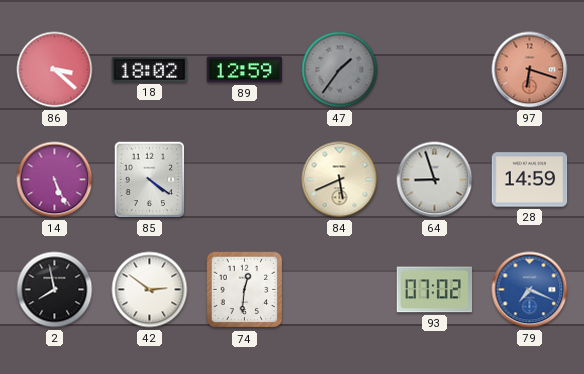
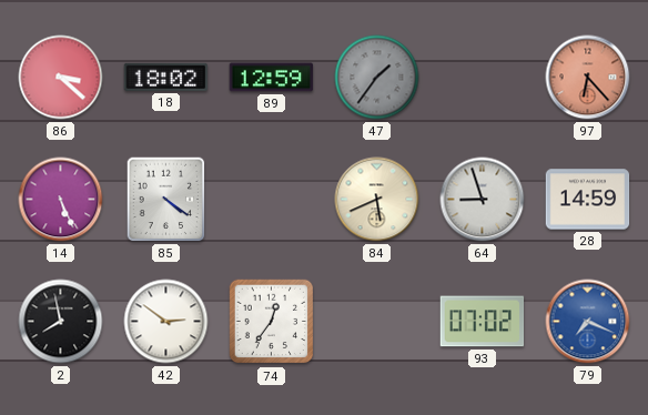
97: 6:18 -> 6:23 (588, 78)
74: 12:31 -> 12:36 (272, 322)
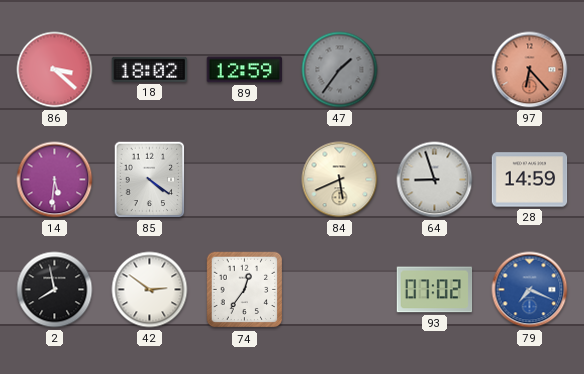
14: 5:26 -> 5:31 (55, 180)
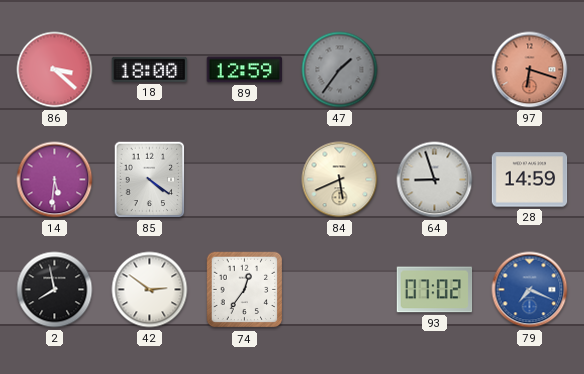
18: 18:02 -> 18:00 (150, 69)
97: 6:23 -> 6:18 (530, 70)
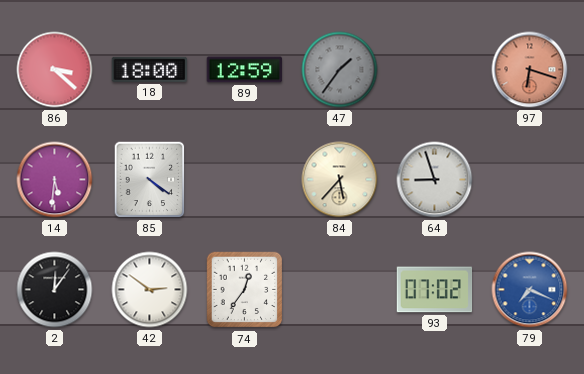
84: 5:41 -> 5:37 (340, 180)
28: 14:59 -> none (530, 180)
2: 7:58 -> 12:06 (55, 290)
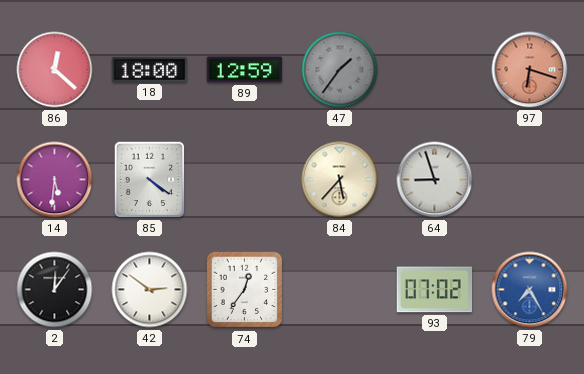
86: 3:22 -> 12:22 (55, 70)
79: 7:19 -> 7:25 (530, 290)
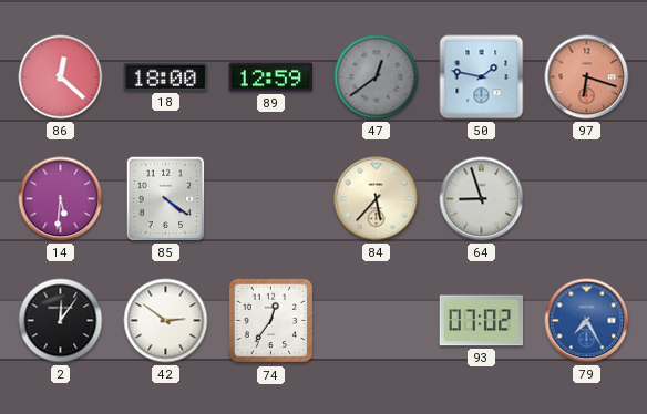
47: 1:36 -> 12:39 (377, 77)
50: none -> 1:47 (482, 77)
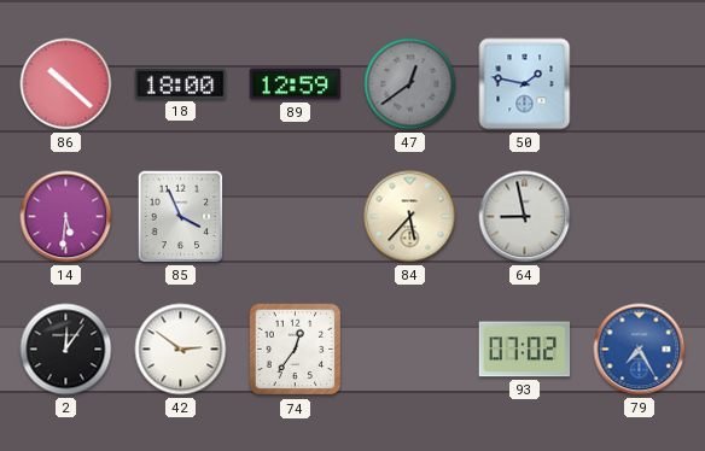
86: 12:22 -> 10:22 (66, 84)
97: 6:18 -> none (587, 77)
85: 4:21 -> 3:56 (181, 217)
64: 8:57 -> 8:58 (525, 217)
